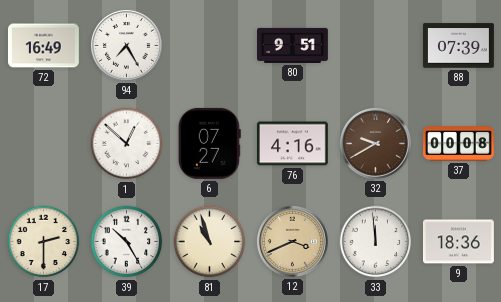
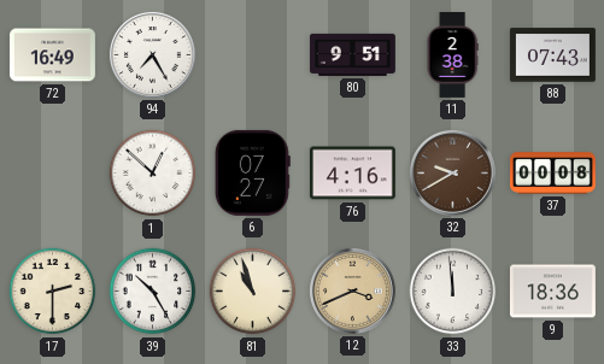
11: none -> 2:38 (452, 55)
88: 07:39 -> 07:43 (552, 55)
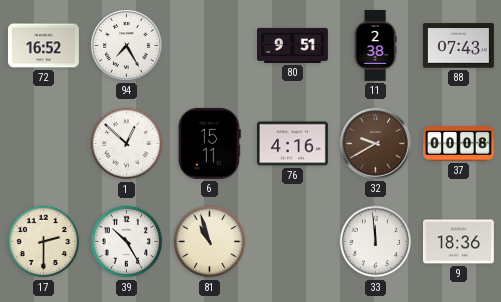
72: 16:49 -> 16:52 (43, 46)
6: 07:27 -> 15:11 (209, 143)
12: 3:41 -> none (352, 290)
